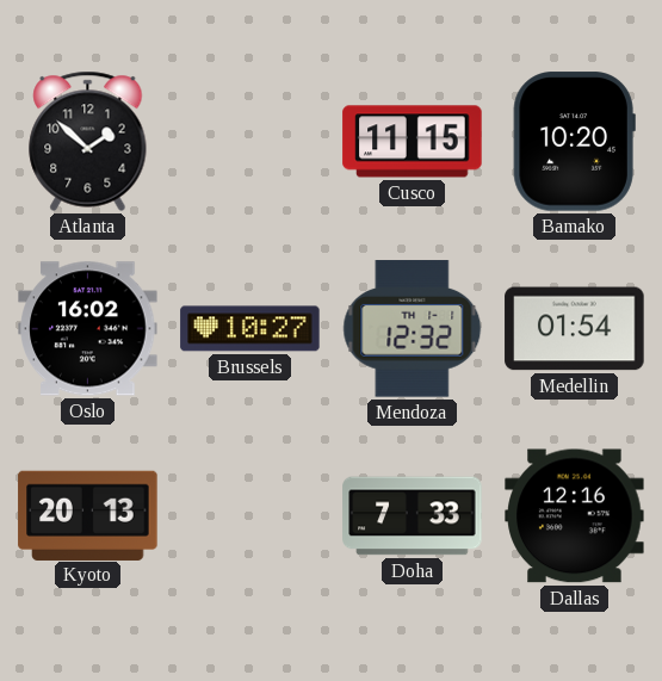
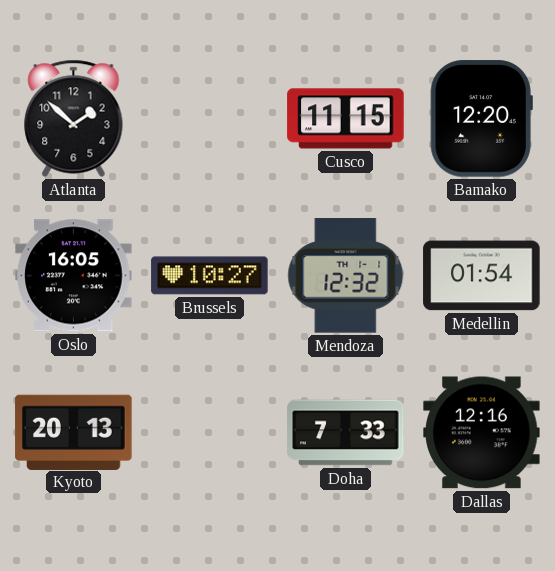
Bamako: 10:20 -> 12:20 (481, 119)
Oslo: 16:02 -> 16:05 (74, 276)
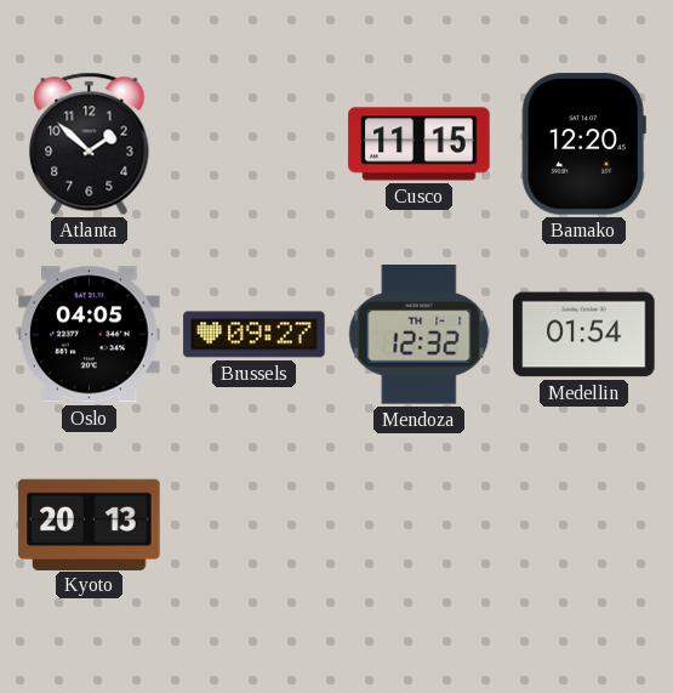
Oslo: 16:05 -> 04:05 (90, 335)
Brussels: 10:27 -> 09:27 (255, 335)
Doha: 7:33 -> none (346, 433)
Dallas: 12:16 -> none (482, 433)
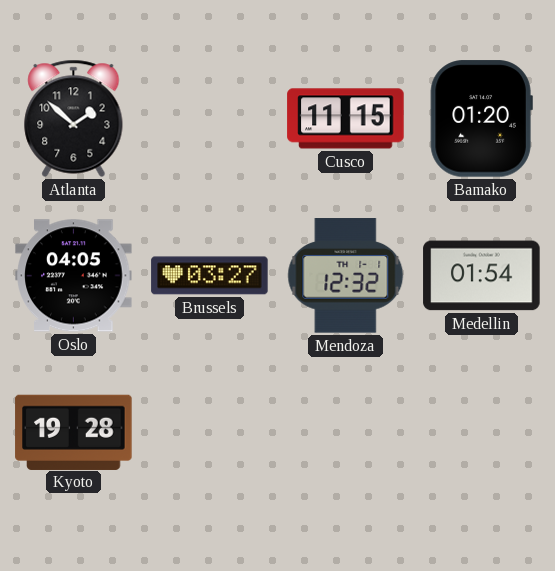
Bamako: 12:20 -> 01:20 (481, 119)
Brussels: 09:27 -> 03:27 (210, 276)
Kyoto: 20:13 -> 19:28 (74, 432)
